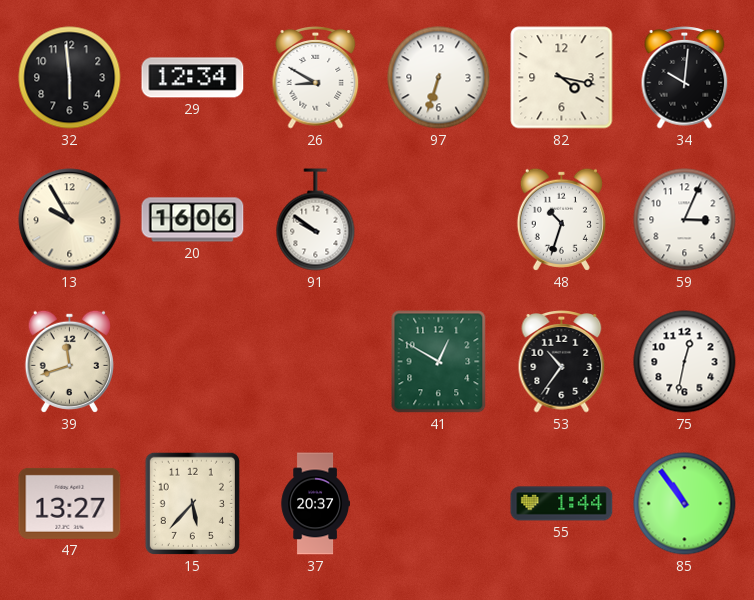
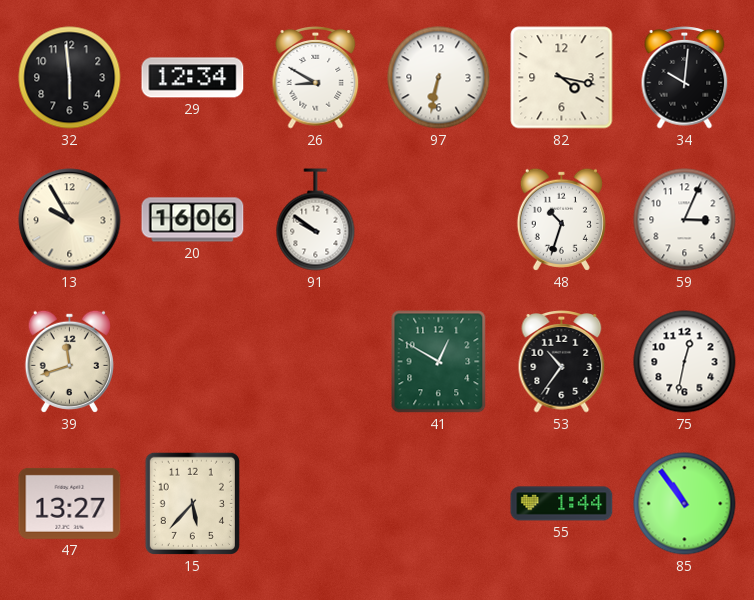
97: 6:33 -> 6:32 (439, 78)
37: 20:37 -> none (315, 504)
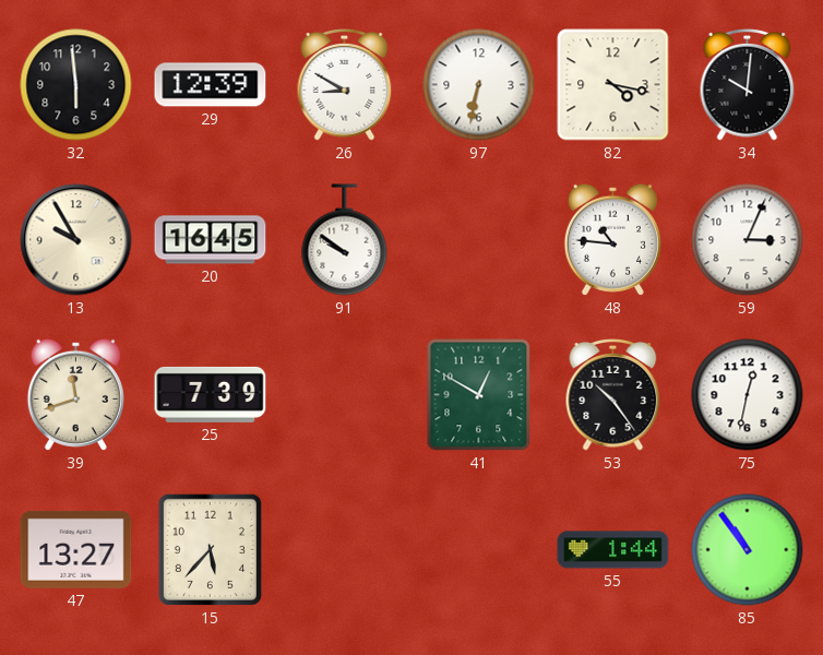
29: 12:34 -> 12:39 (211, 85)
20: 16:06 -> 16:45 (211, 240)
48: 10:33 -> 10:46 (612, 239)
25: none -> 7:39 (211, 394)
53: 10:36 -> 10:24 (613, 395)
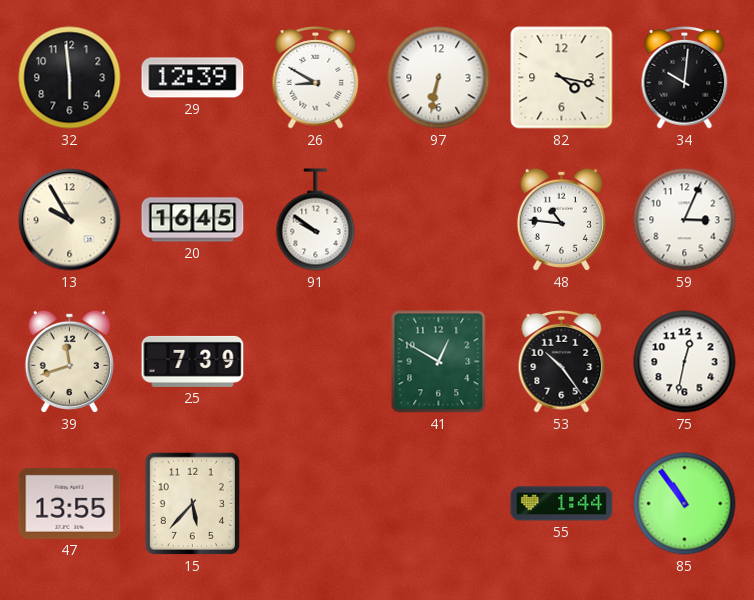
47: 13:27 -> 13:55 (70, 503)
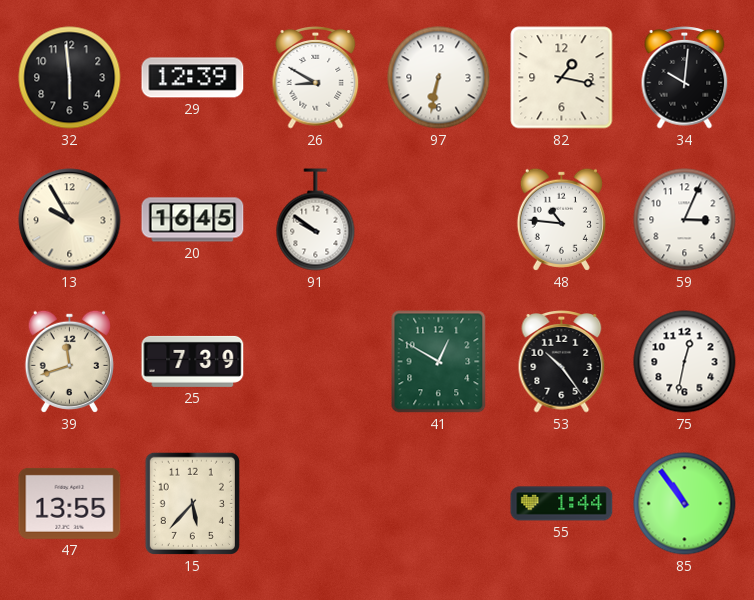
82: 4:17 -> 1:17 (562, 78)
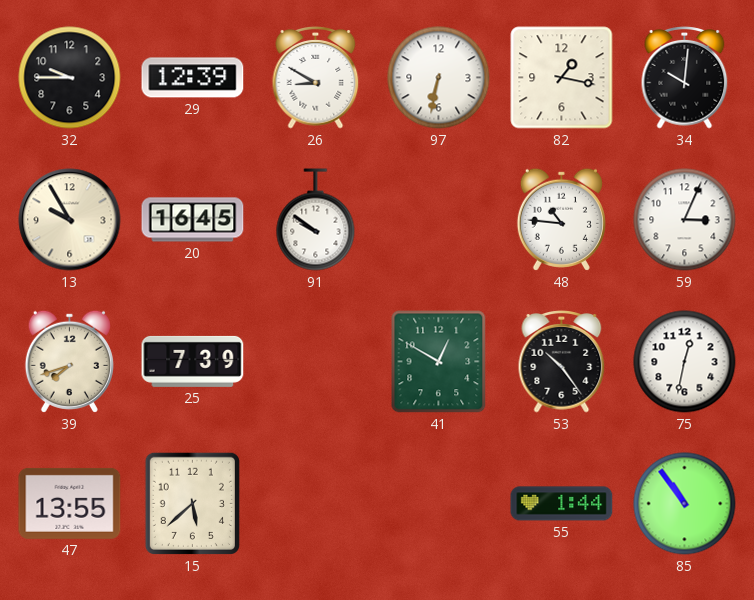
32: 5:59 -> 9:45 (70, 78)
39: 11:42 -> 7:42 (69, 361)
15: 5:37 -> 5:38 (192, 503)
